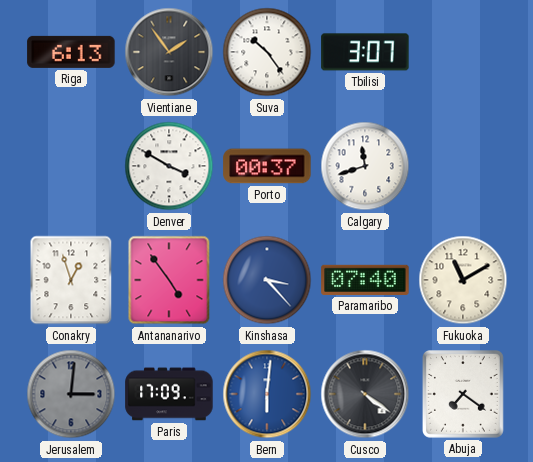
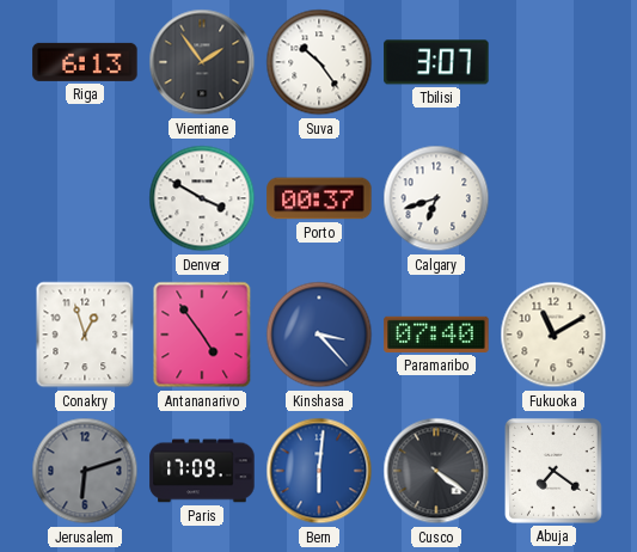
Calgary: 11:42 -> 6:42 (436, 198)
Jerusalem: 3:01 -> 6:12 (85, 471)
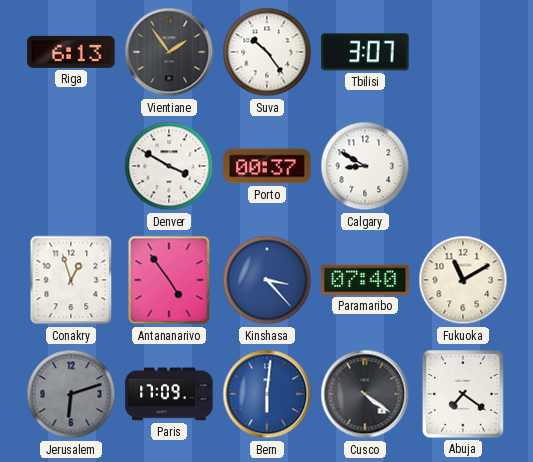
Calgary: 6:42 -> 8:50 (365, 166)
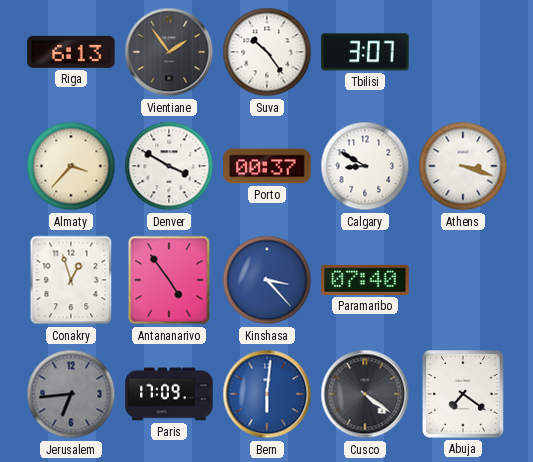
Almaty: none -> 3:37 (71, 166)
Athens: none -> 3:18 (463, 166)
Fukuoka: 11:10 -> none (463, 280)
Jerusalem: 6:12 -> 6:44 (71, 394)
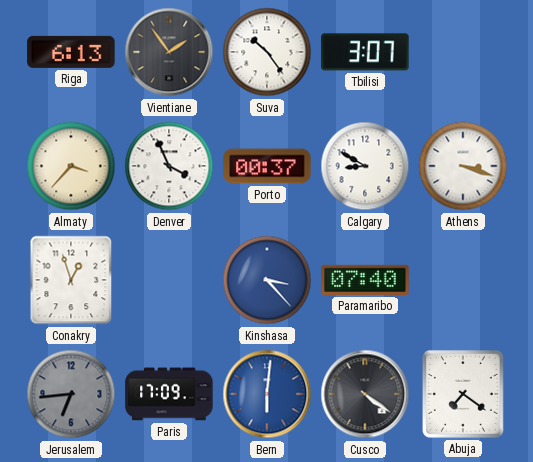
Denver: 3:50 -> 3:56 (169, 166)
Antananarivo: 4:54 -> none (169, 280)
